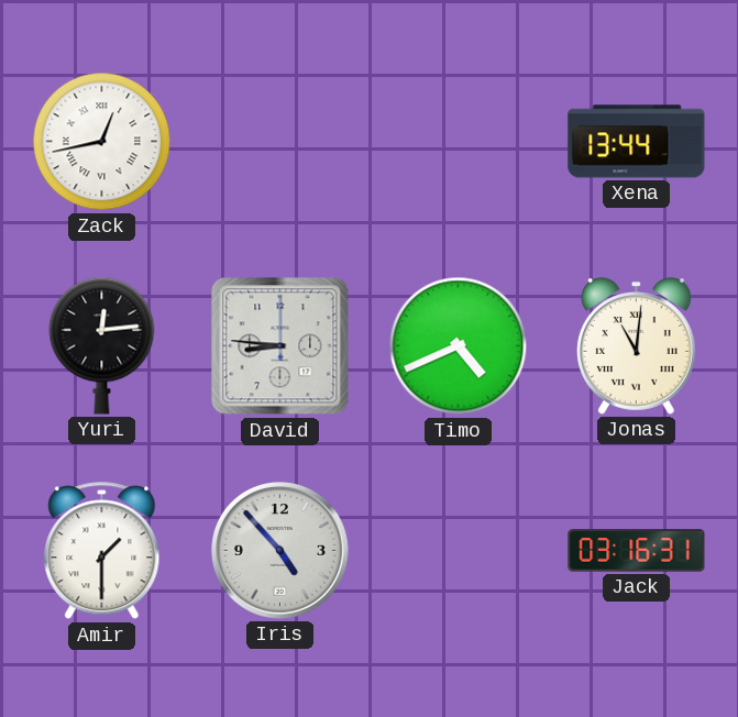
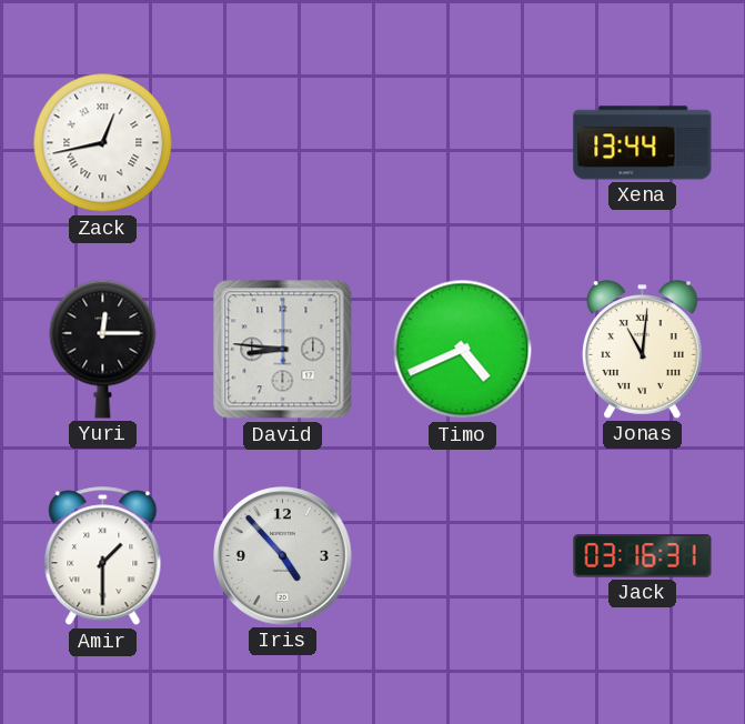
Yuri: 12:14 -> 12:15 (103, 349)
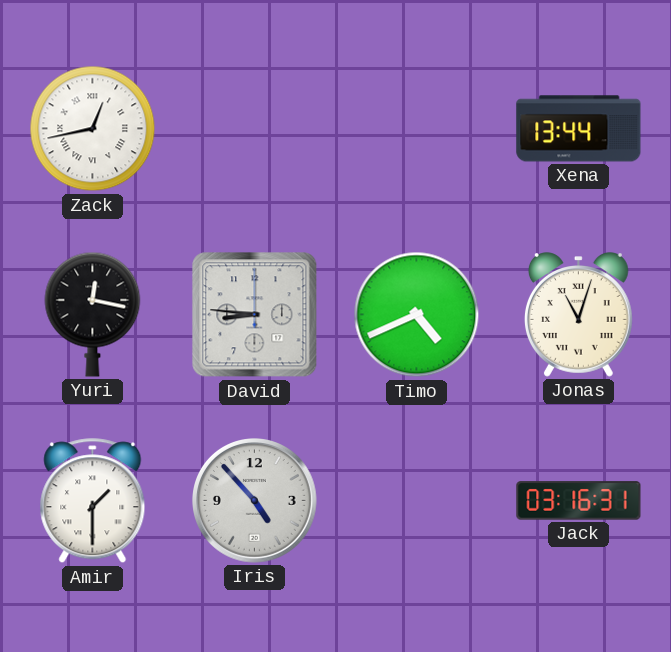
Yuri: 12:15 -> 12:17 (93, 314)
Jonas: 11:01 -> 11:03 (578, 315)
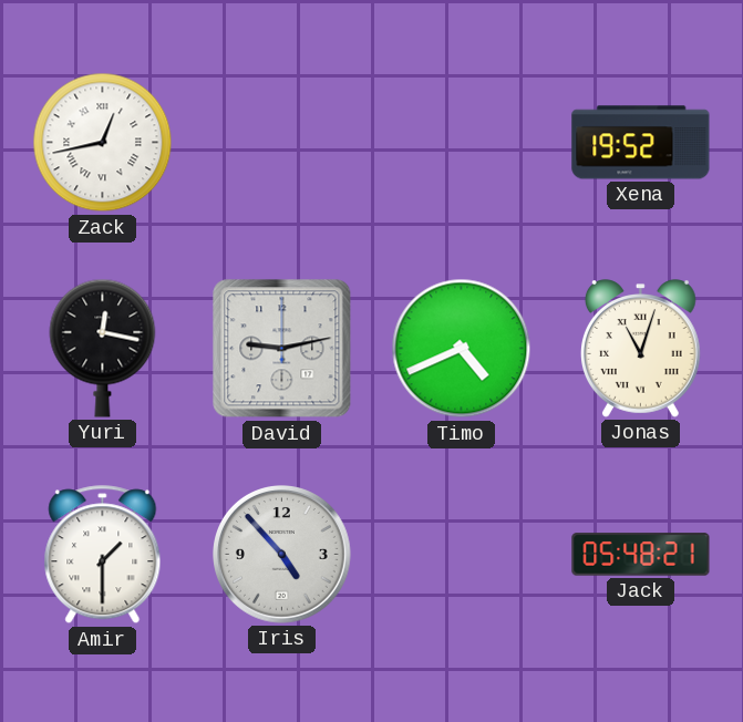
Xena: 13:44 -> 19:52 (641, 143)
David: 8:46 -> 9:13 (282, 349)
Jack: 03:16 -> 05:48 (641, 555)
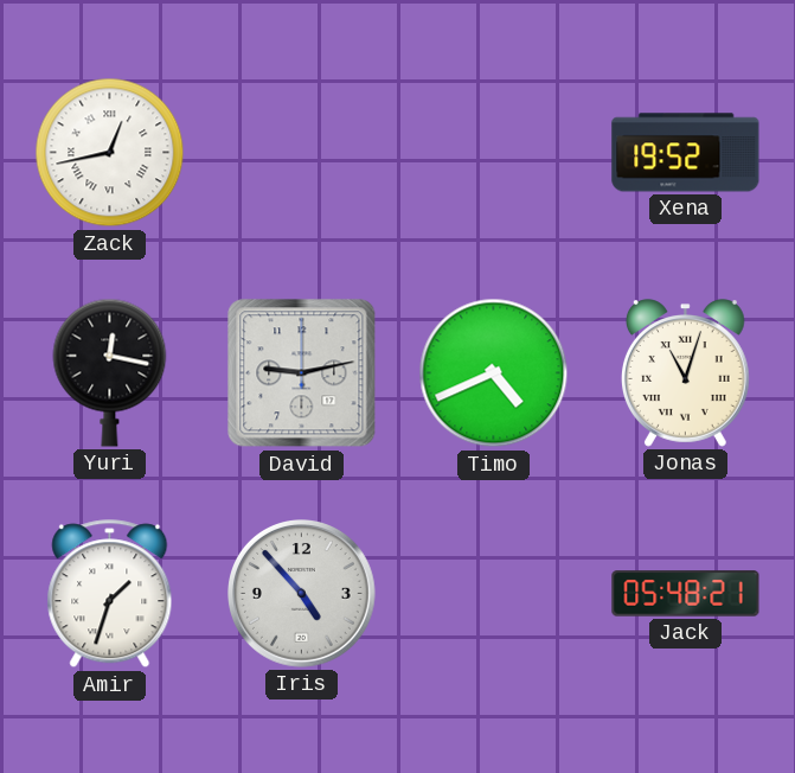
Amir: 1:30 -> 1:33 (110, 594)
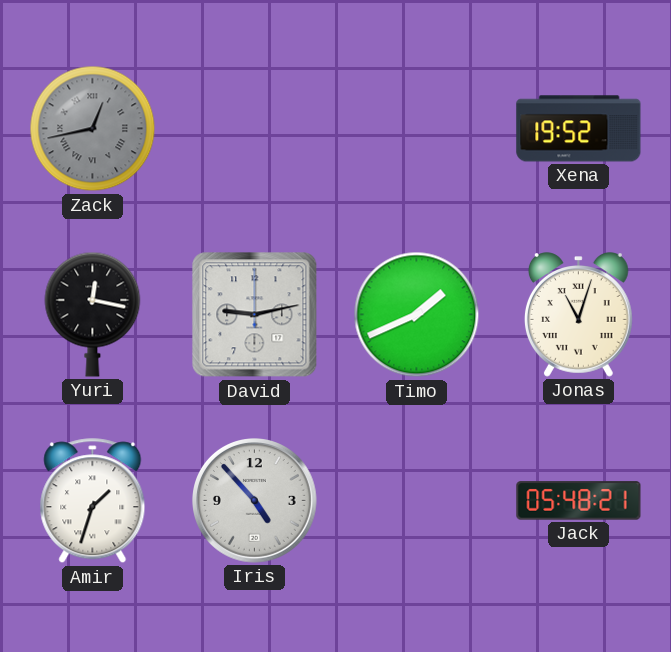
Zack dial: white -> grey (93, 129)
Timo: 4:41 -> 1:41 (417, 315)
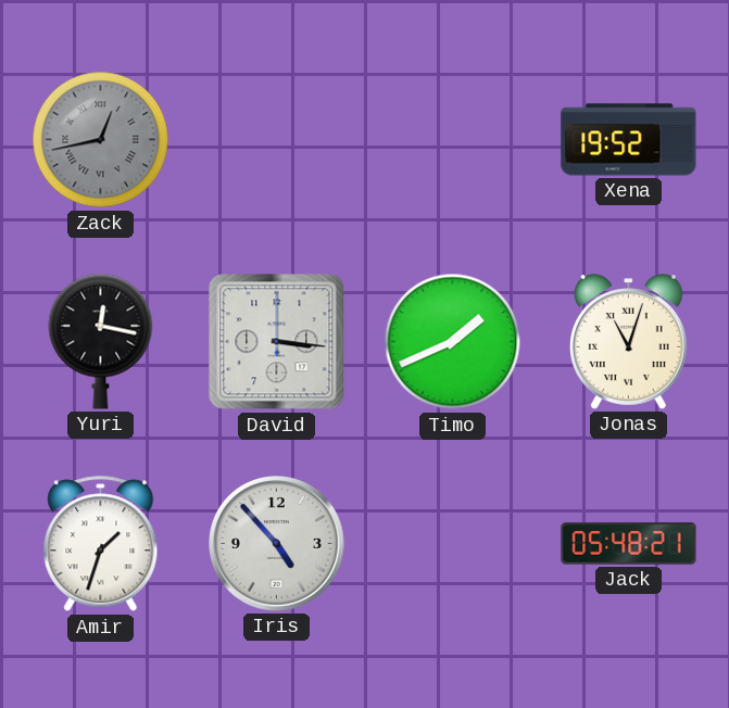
David: 9:13 -> 3:16 (277, 342)
